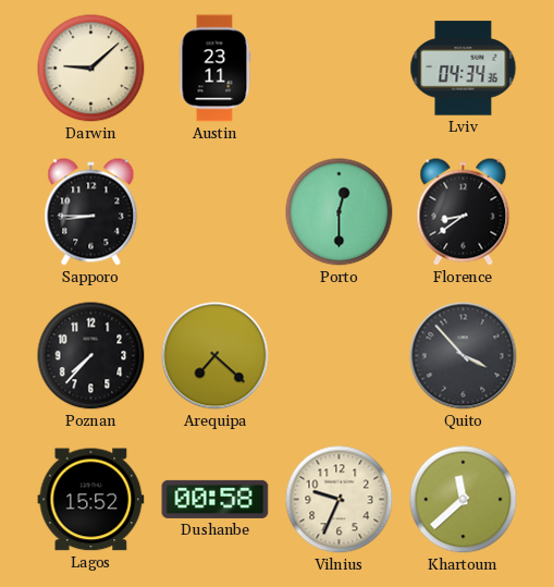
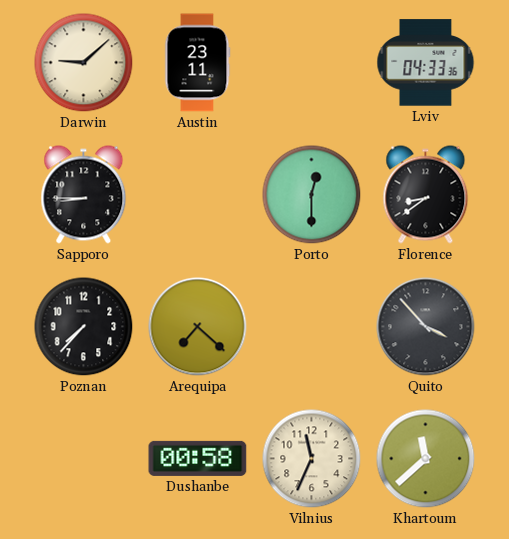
Lviv: 04:34 -> 04:33 (426, 63)
Lagos: 15:52 -> none (91, 500)
Vilnius: 9:34 -> 11:34 (312, 459)
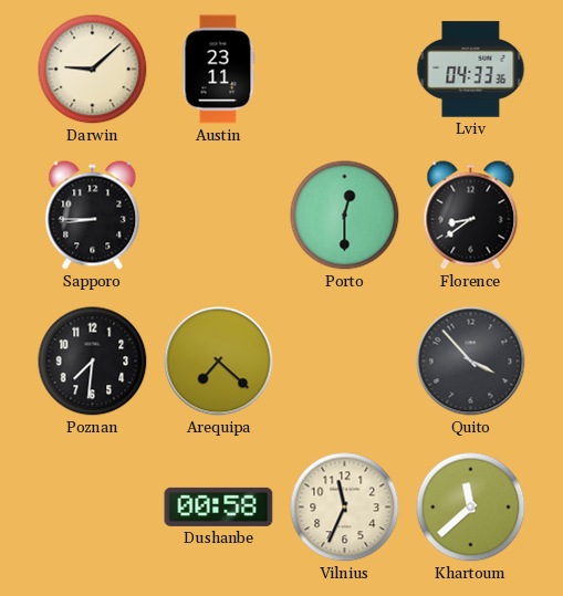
Poznan: 7:37 -> 7:31 (93, 362)
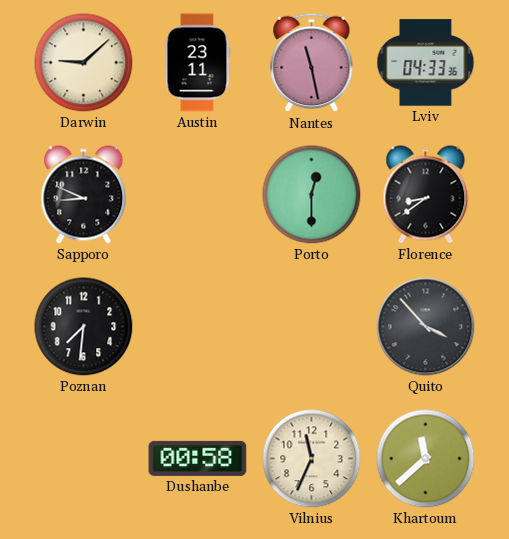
Nantes: none -> 11:28 (312, 63)
Sapporo: 8:45 -> 8:49 (84, 195)
Arequipa: 7:22 -> none (219, 362)
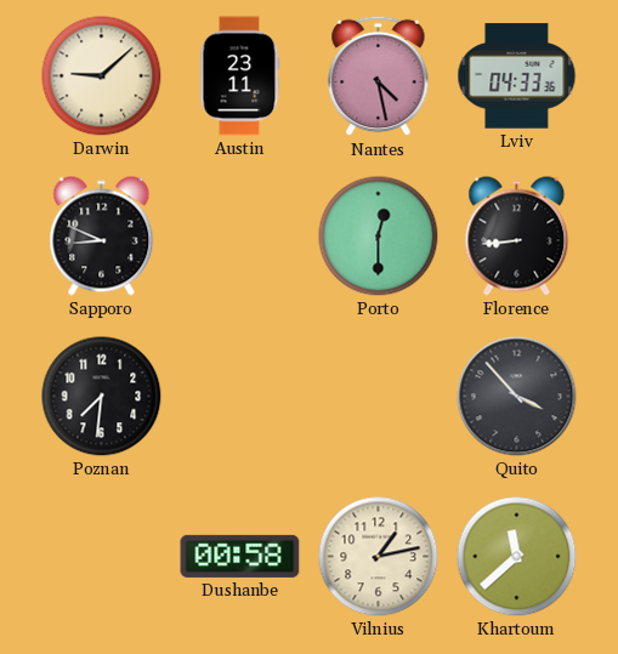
Nantes: 11:28 -> 4:28 (379, 76)
Florence: 8:39 -> 8:44 (517, 237)
Vilnius: 11:34 -> 1:13 (379, 557)
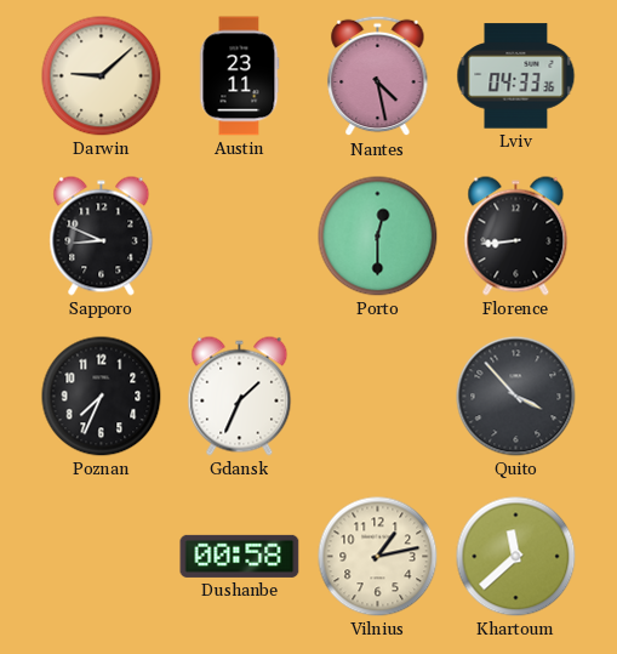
Poznan: 7:31 -> 7:34 (102, 397)
Gdansk: none -> 1:34 (240, 397)
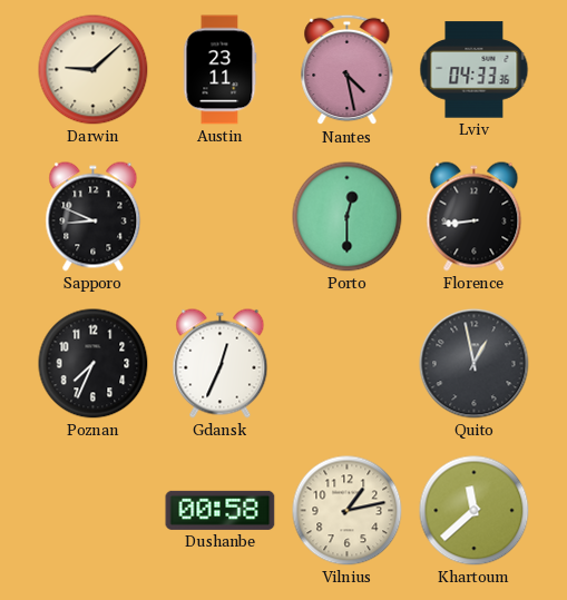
Gdansk: 1:34 -> 12:34 (221, 364)
Quito: 3:53 -> 12:58 (475, 364)
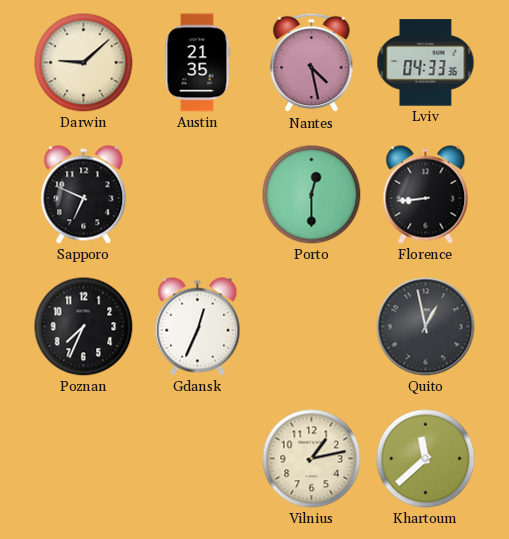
Austin: 23:11 -> 21:35 (197, 63)
Sapporo: 8:49 -> 6:49 (84, 195)
Dushanbe: 00:58 -> none (221, 510)
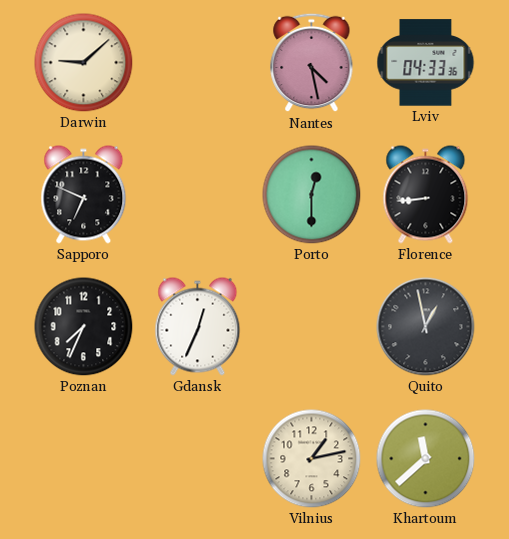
Austin: 21:35 -> none (197, 63)
